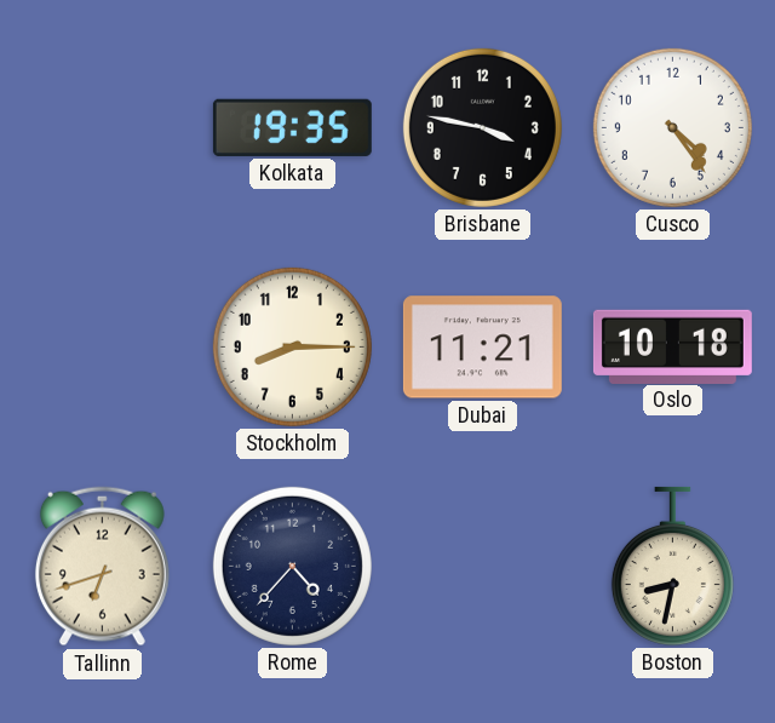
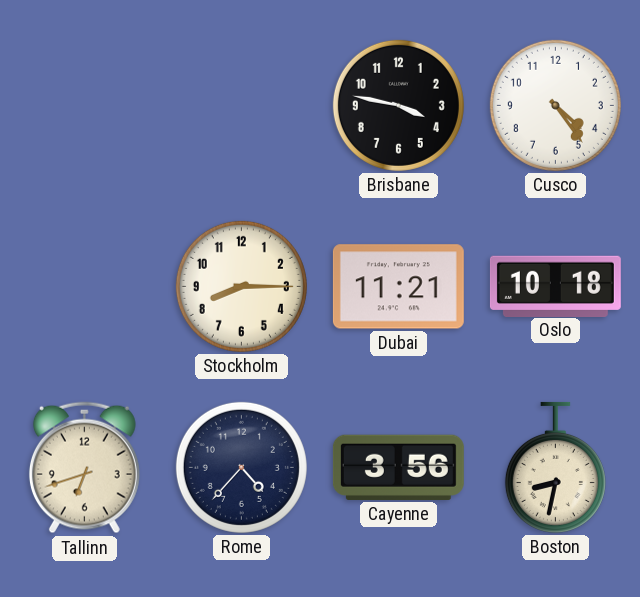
Kolkata: 19:35 -> none (292, 127)
Cayenne: none -> 3:56 (398, 467)
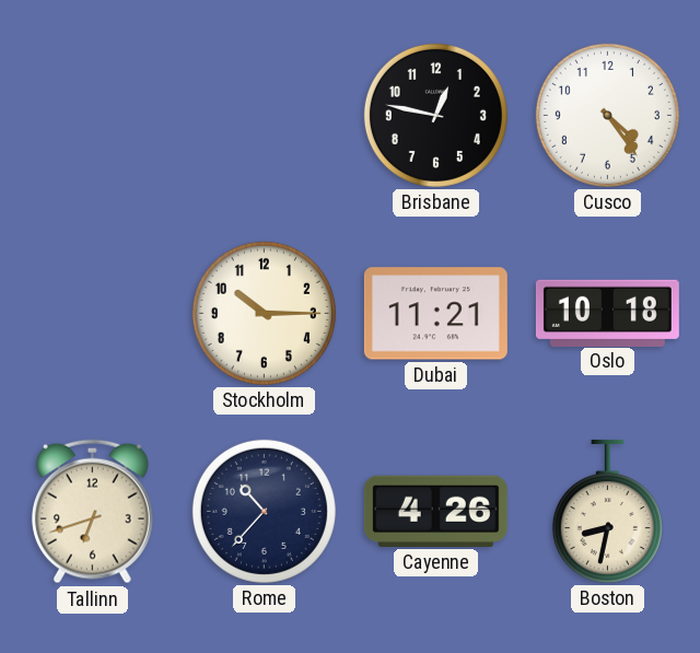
Brisbane: 3:47 -> 12:47 (435, 115)
Stockholm: 8:15 -> 10:15 (264, 313)
Rome: 4:37 -> 10:37 (264, 511)
Cayenne: 3:56 -> 4:26 (435, 511)
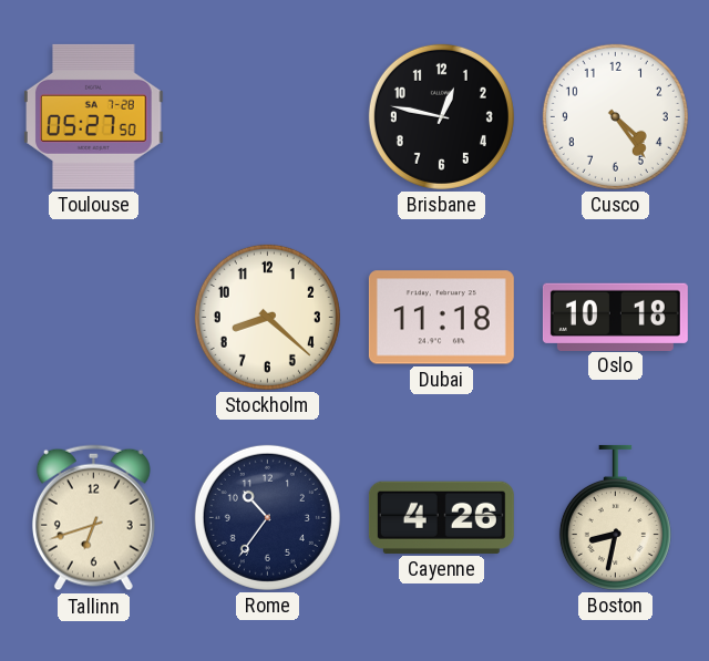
Toulouse: none -> 05:27 (94, 116)
Stockholm: 10:15 -> 8:22 (267, 317)
Dubai: 11:21 -> 11:18 (441, 318)
Rome: 10:37 -> 10:36 (267, 517)
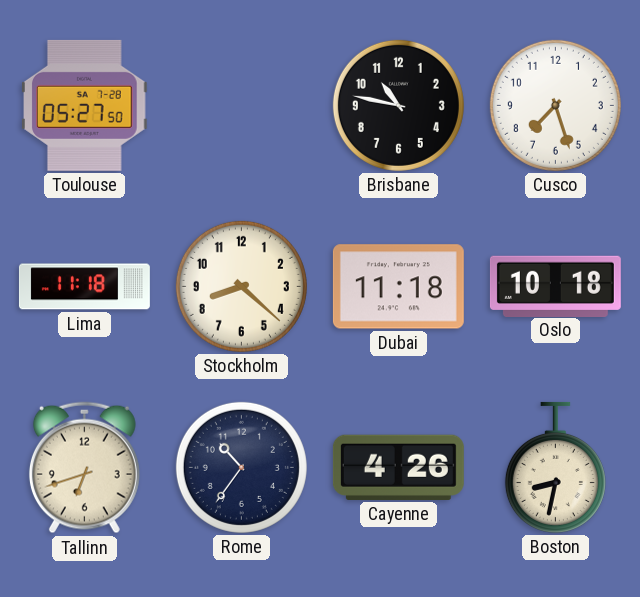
Brisbane: 12:47 -> 10:47 (398, 105)
Cusco: 4:24 -> 7:27 (555, 105)
Lima: none -> 11:18 (84, 287)
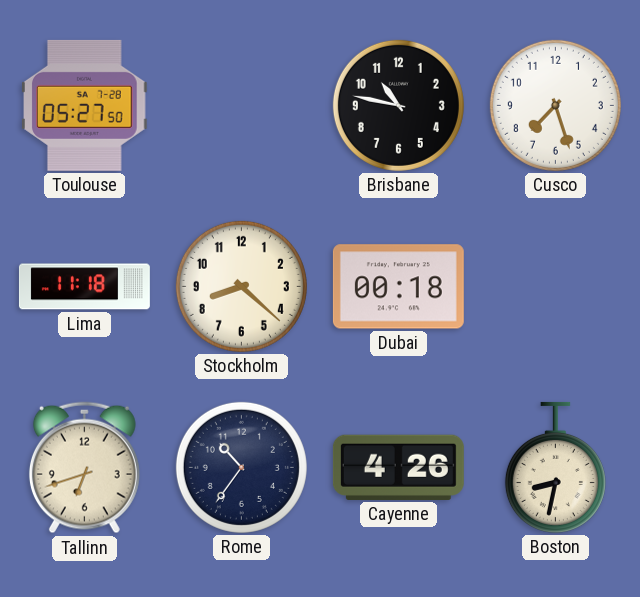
Dubai: 11:18 -> 00:18 (398, 287)
Oslo: 10:18 -> none (555, 286)
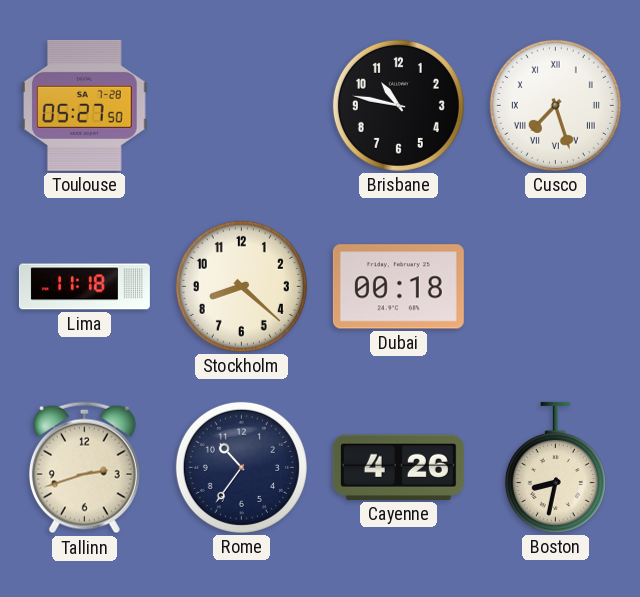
Cusco numerals: Arabic -> Roman (555, 105)
Tallinn: 6:42 -> 2:42 (84, 468)
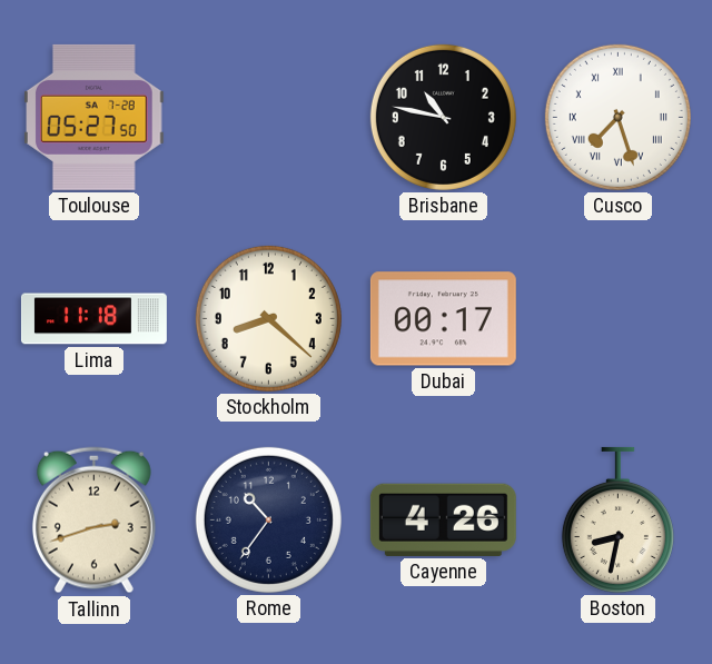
Dubai: 00:18 -> 00:17 (443, 319)
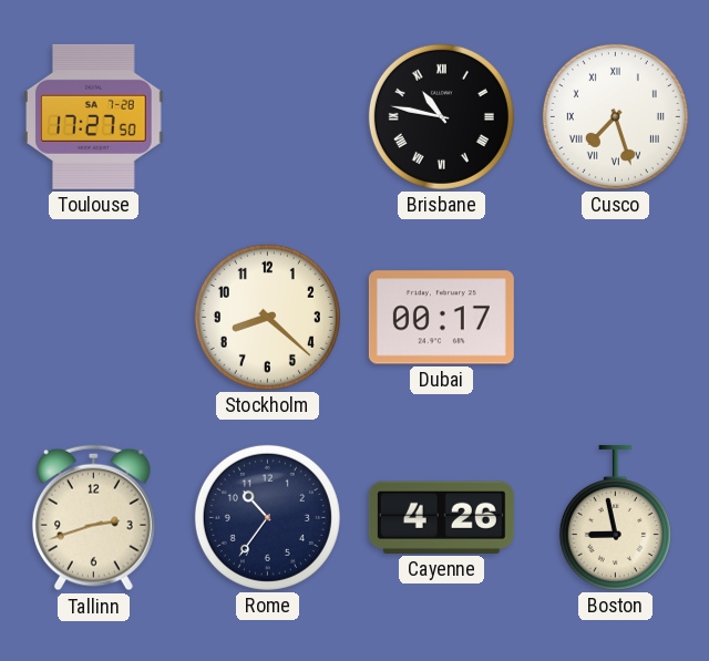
Toulouse: 05:27 -> 17:27 (94, 116)
Brisbane numerals: Arabic -> Roman (441, 116)
Lima: 11:18 -> none (93, 319)
Boston: 8:32 -> 8:58 (615, 517)
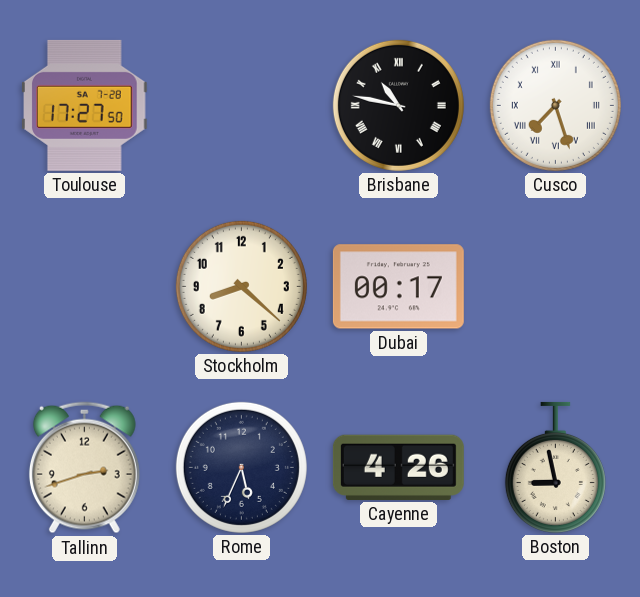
Rome: 10:36 -> 5:34 (241, 467)
